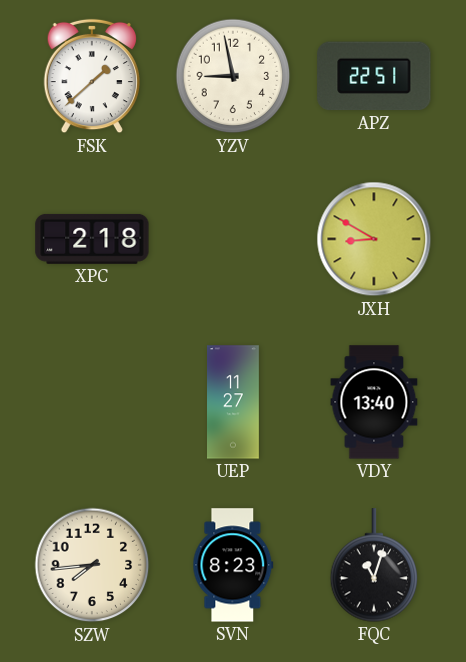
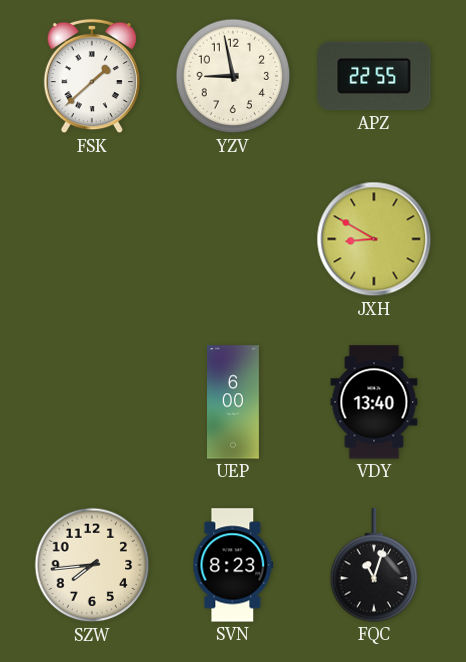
APZ: 22:51 -> 22:55 (374, 76)
XPC: 2:18 -> none (92, 239)
UEP: 11:27 -> 6:00 (234, 402)
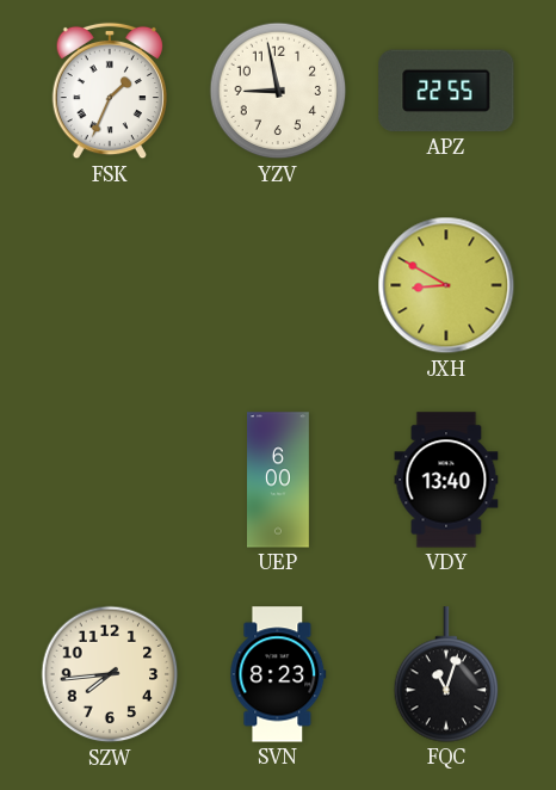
FSK: 1:38 -> 1:34 (109, 91)
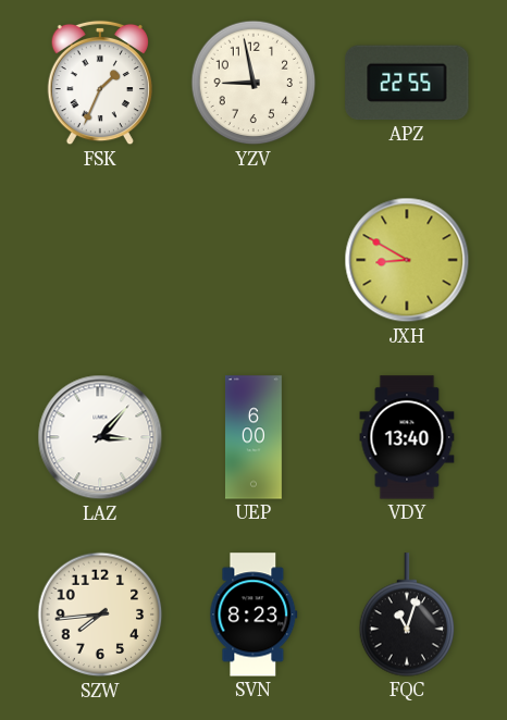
LAZ: none -> 3:07 (100, 437)
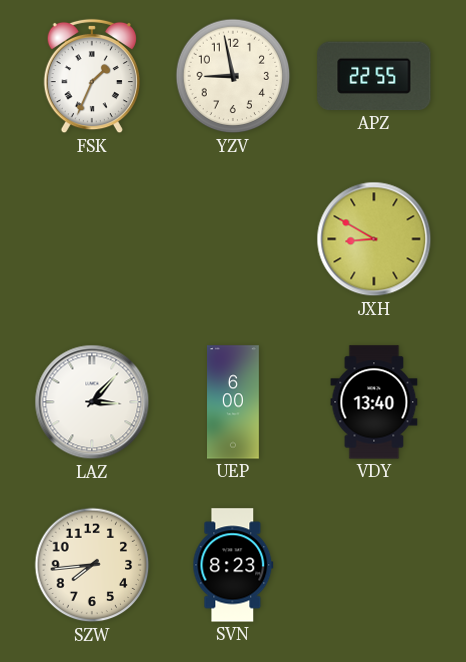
FQC: 11:03 -> none (407, 615)
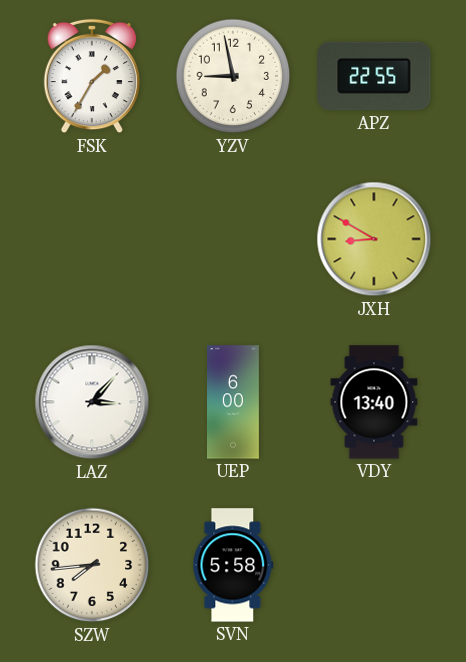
FSK: 1:34 -> 1:35 (91, 76)
SVN: 8:23 -> 5:58 (233, 565)
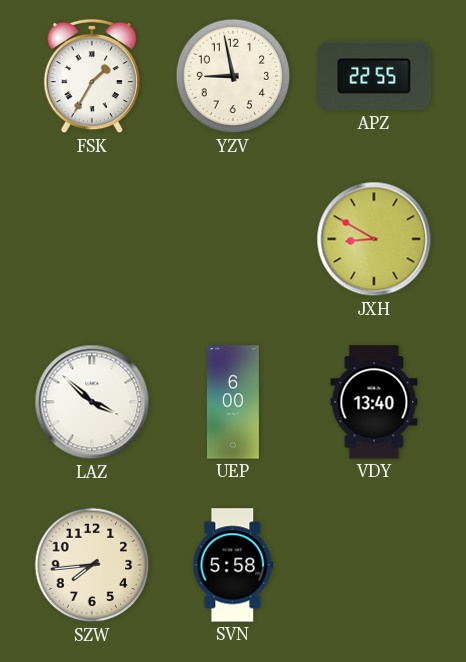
LAZ: 3:07 -> 3:52 (92, 402)
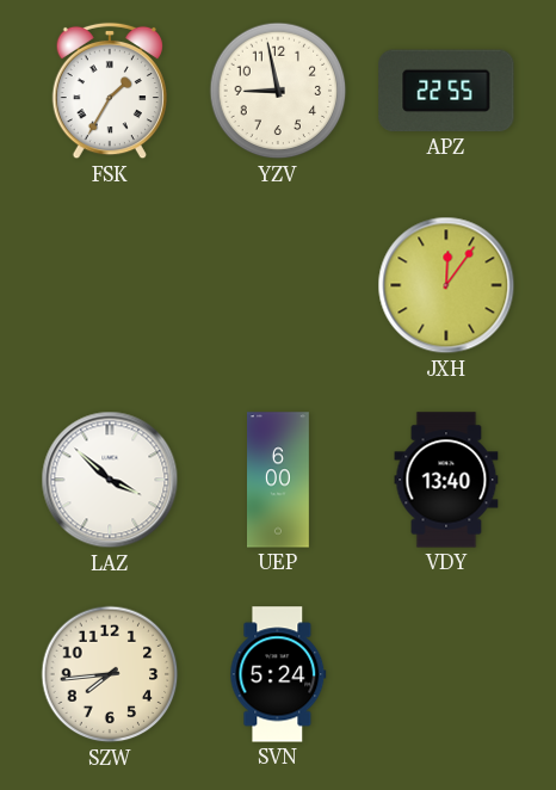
JXH: 8:50 -> 12:06 (446, 285)
SVN: 5:58 -> 5:24 (278, 674)
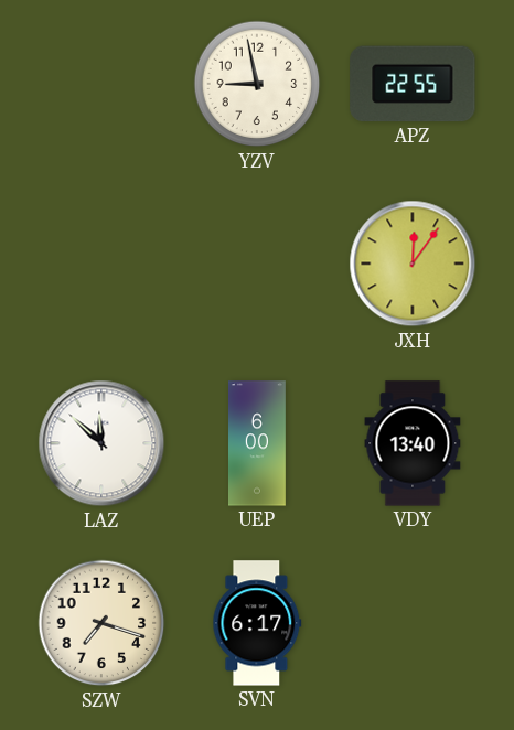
FSK: 1:35 -> none (109, 91)
LAZ: 3:52 -> 11:52 (101, 443)
SZW: 7:44 -> 7:18 (101, 623)
SVN: 5:24 -> 6:17 (257, 623)
